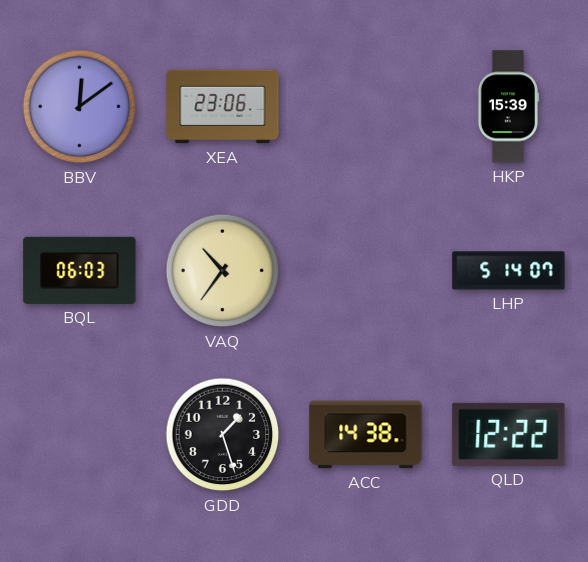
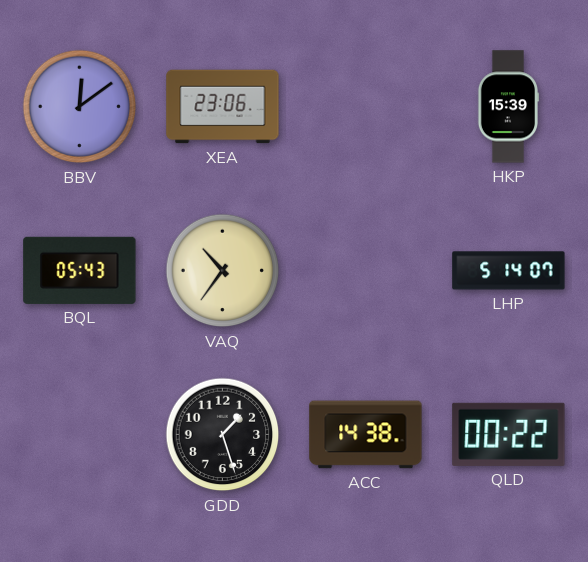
BQL: 06:03 -> 05:43 (80, 270)
QLD: 12:22 -> 00:22 (509, 434)
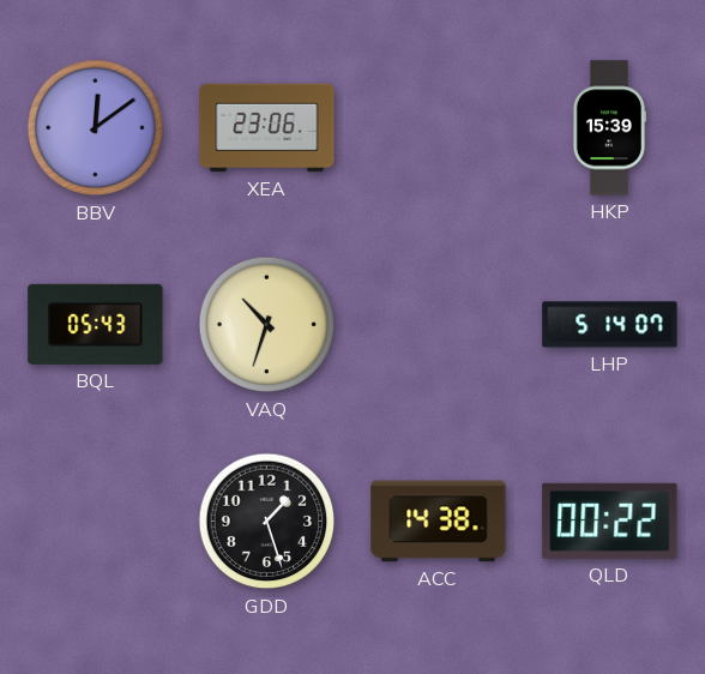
VAQ: 10:36 -> 10:33 (267, 325)
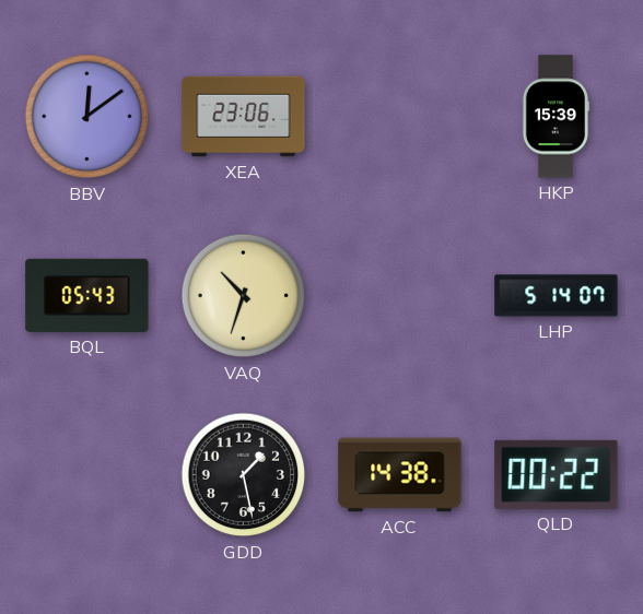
GDD: 1:27 -> 1:28 (244, 475)
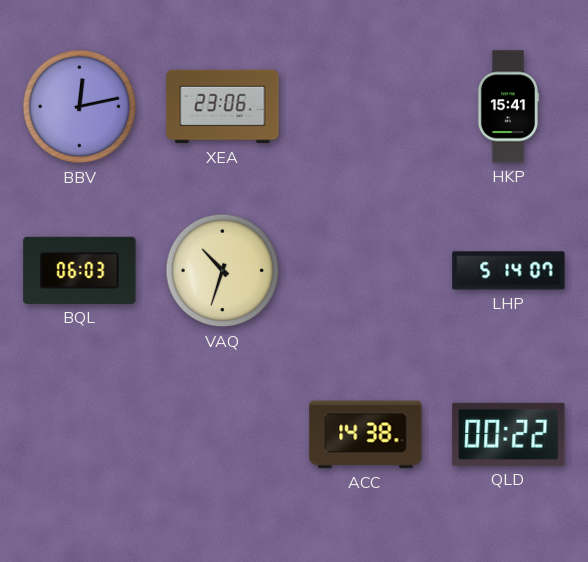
BBV: 12:09 -> 12:13 (80, 107)
HKP: 15:39 -> 15:41 (507, 107)
BQL: 05:43 -> 06:03 (80, 270)
GDD: 1:28 -> none (244, 475)
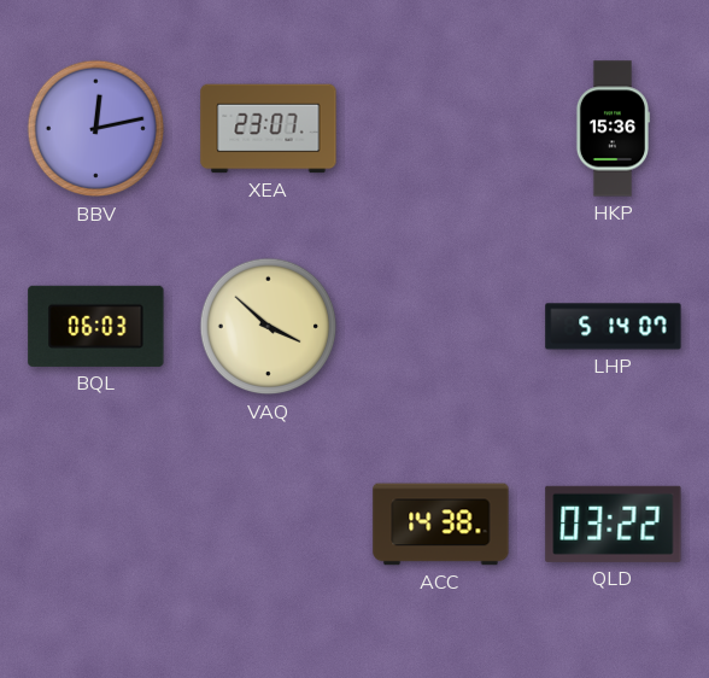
XEA: 23:06 -> 23:07 (269, 129)
HKP: 15:41 -> 15:36 (611, 129)
VAQ: 10:33 -> 3:52 (269, 327)
QLD: 00:22 -> 03:22 (614, 524)
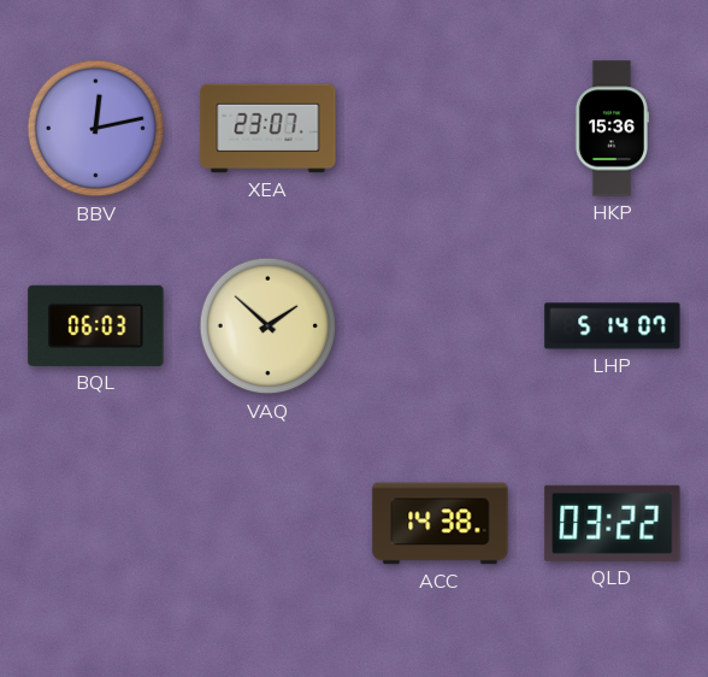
VAQ: 3:52 -> 1:52 (269, 326)
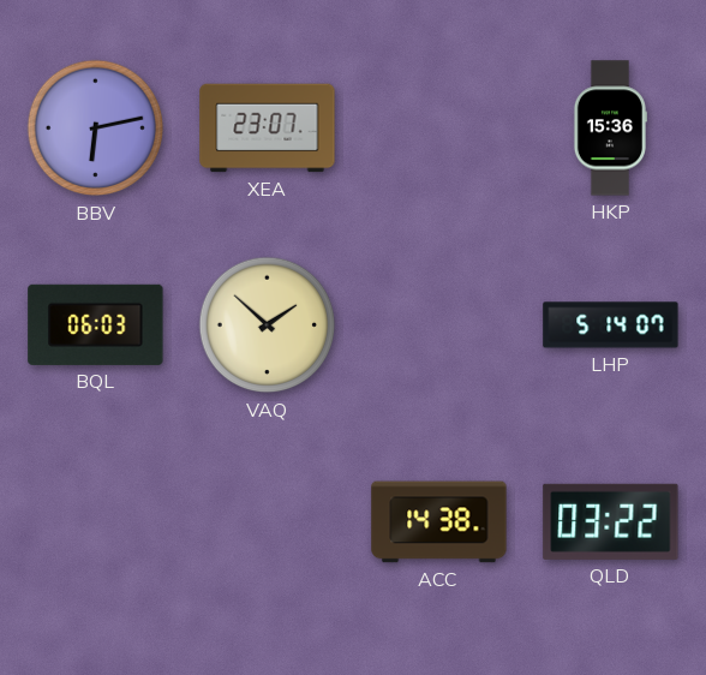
BBV: 12:13 -> 6:13 (96, 129)
